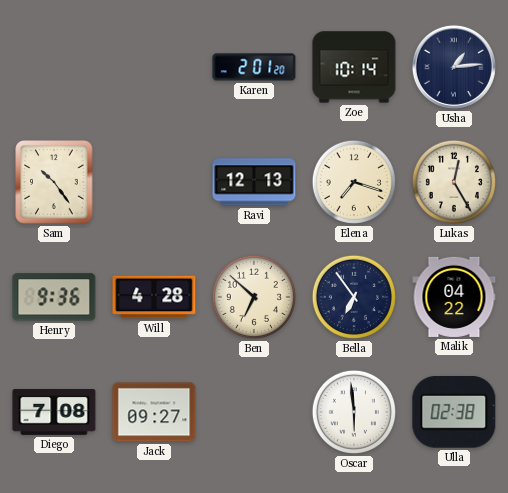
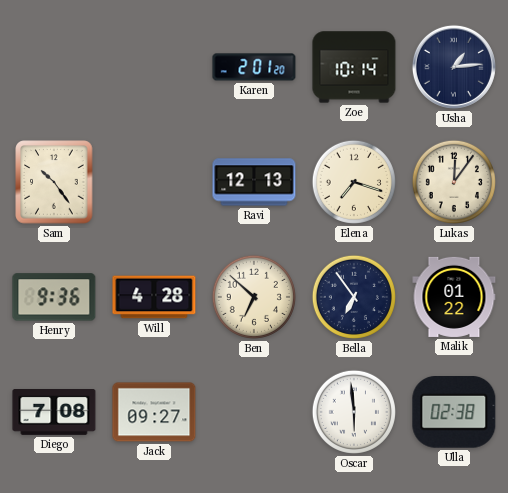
Lukas: 12:25 -> 12:06 (454, 182)
Malik: 04:22 -> 01:22 (454, 297)
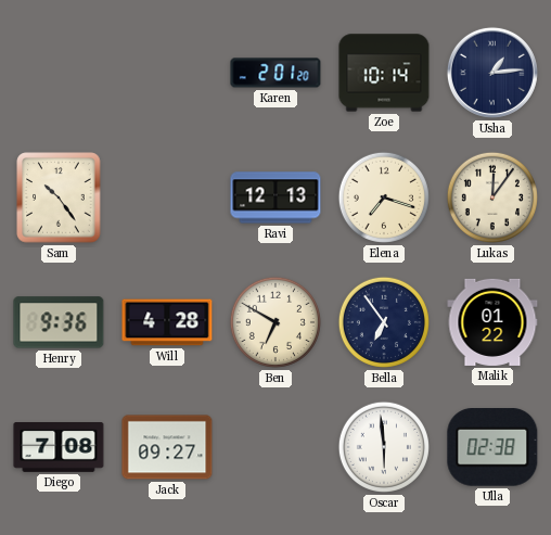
Ben: 6:52 -> 6:50 (275, 322)
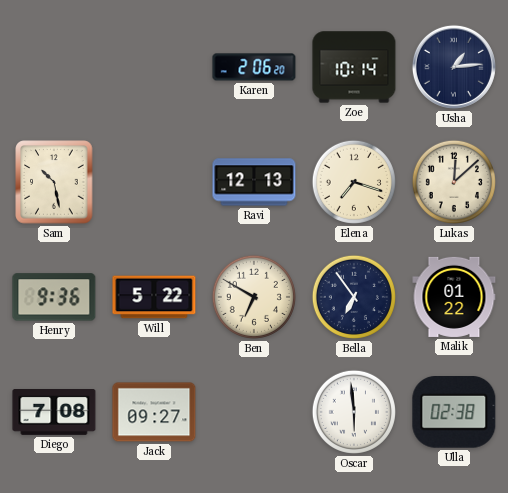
Karen: 2:01 -> 2:06 (254, 67)
Sam: 10:24 -> 10:28 (54, 182)
Lukas: 12:06 -> 12:08 (454, 182)
Will: 4:28 -> 5:22 (154, 297)
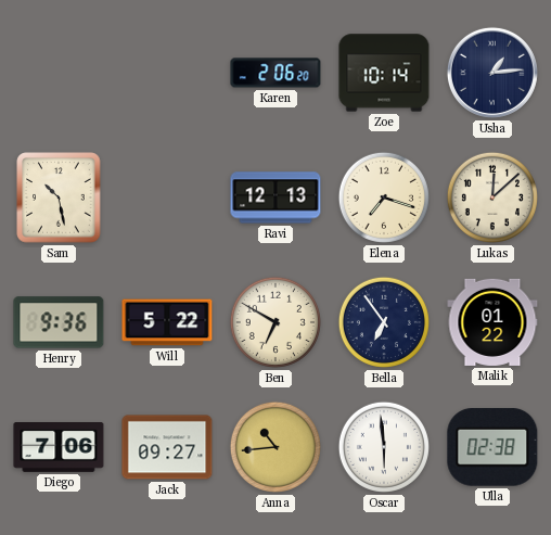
Diego: 7:08 -> 7:06 (59, 448)
Anna: none -> 10:44 (275, 447)
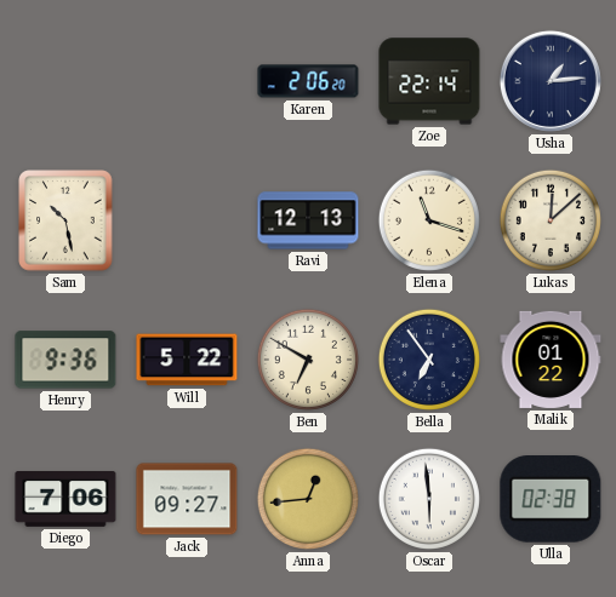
Zoe: 10:14 -> 22:14 (429, 81)
Elena: 7:18 -> 11:18 (429, 220)
Anna: 10:44 -> 12:44 (308, 499)
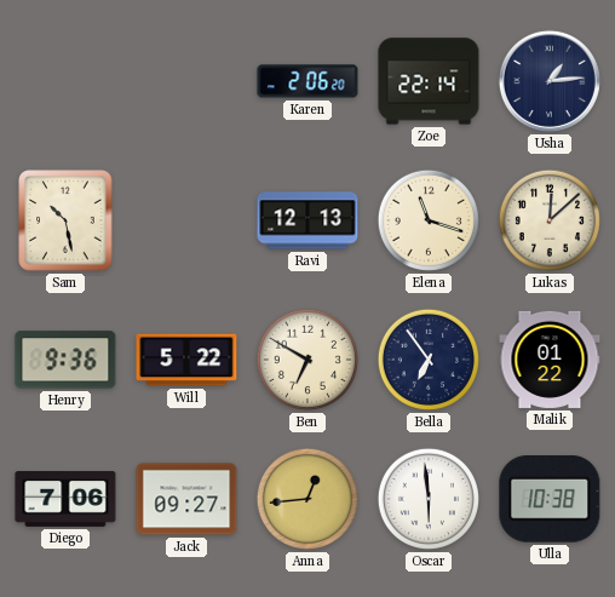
Ulla: 02:38 -> 10:38 (550, 500)
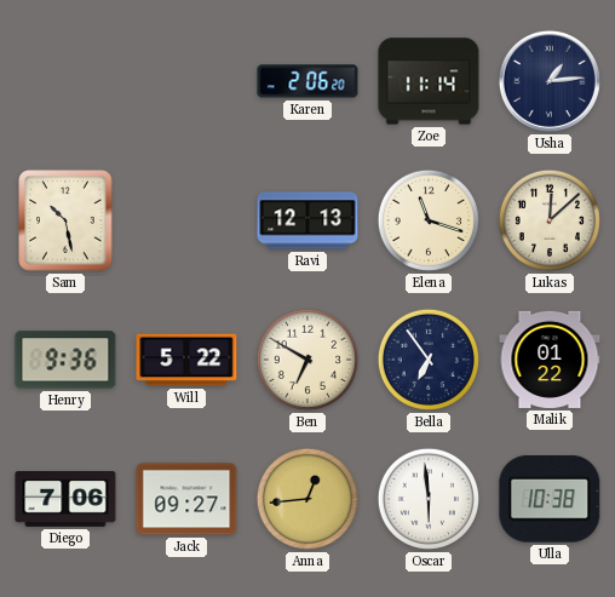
Zoe: 22:14 -> 11:14 (429, 81)
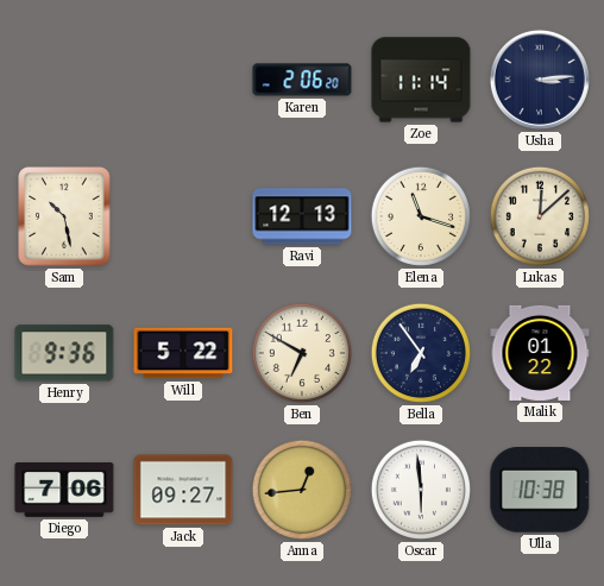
Usha: 1:14 -> 3:14 (540, 80)
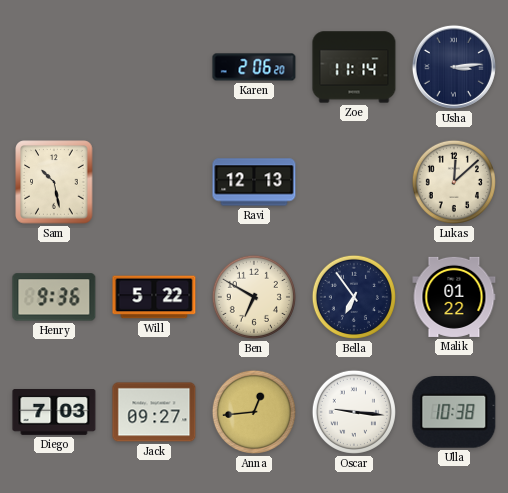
Elena: 11:18 -> none (421, 216)
Diego: 7:06 -> 7:03 (54, 413)
Oscar: 5:59 -> 9:16 (354, 412)
